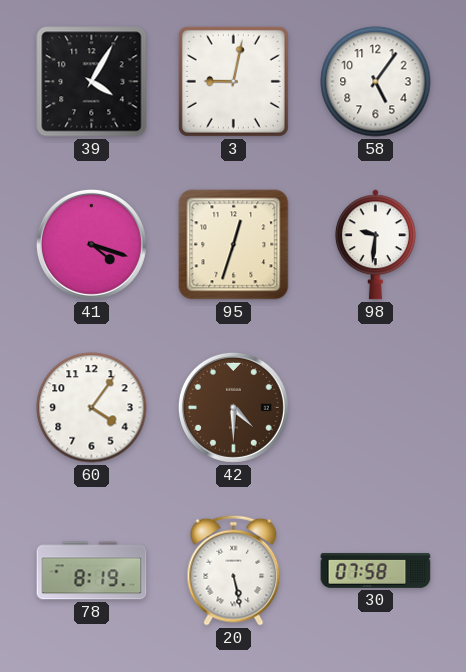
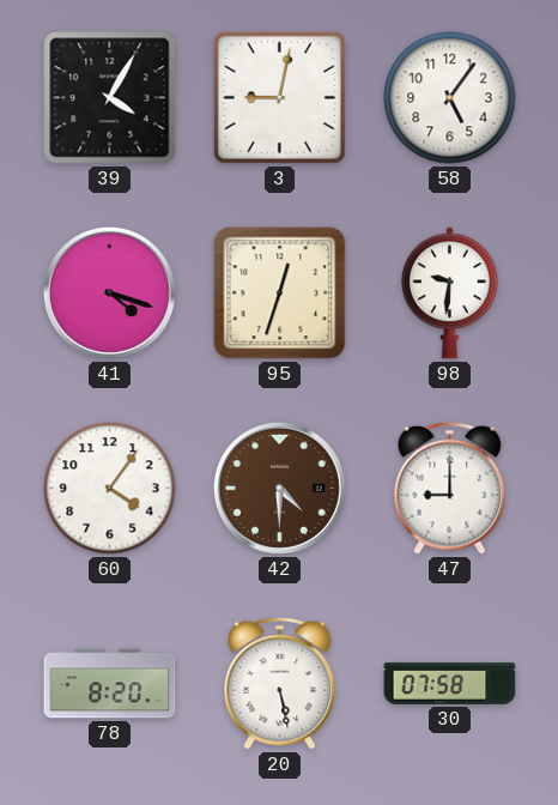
47: none -> 9:00 (450, 488)
78: 8:19 -> 8:20 (110, 684)
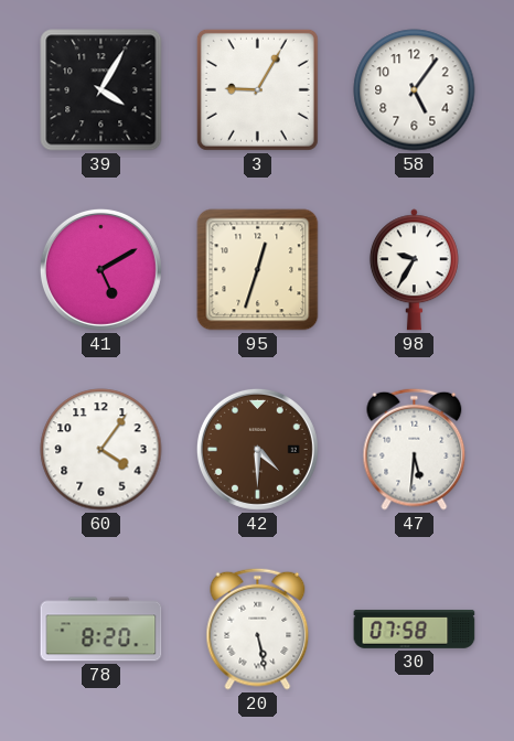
3: 9:02 -> 9:05 (257, 89)
41: 4:18 -> 5:10 (100, 269)
98: 9:31 -> 9:35 (414, 270)
47: 9:00 -> 5:31 (415, 449)
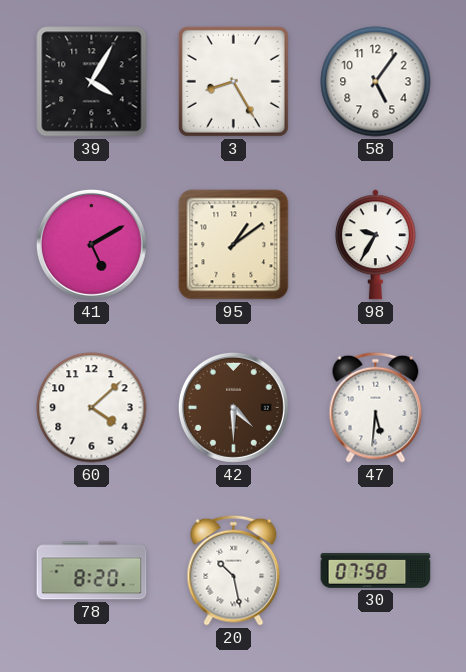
3: 9:05 -> 8:25 (233, 81)
95: 12:33 -> 1:09 (234, 245)
60: 4:06 -> 4:08 (92, 408)
20: 5:28 -> 10:28 (234, 570)
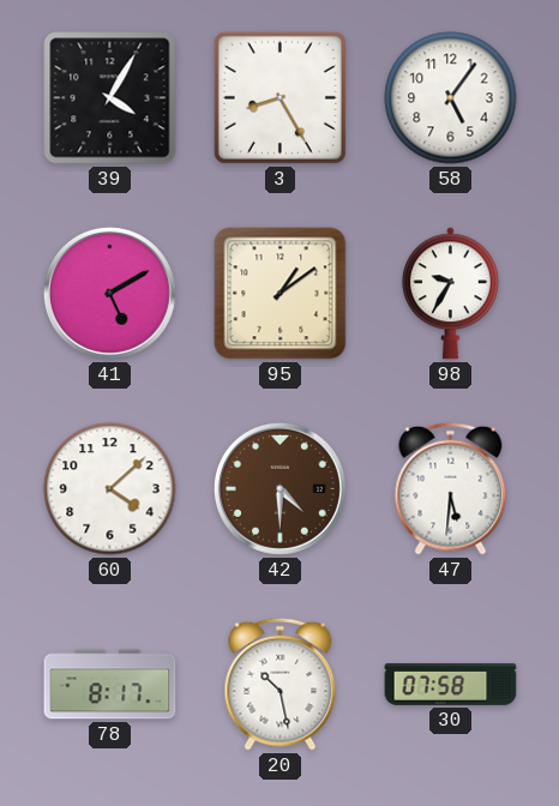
78: 8:20 -> 8:17 (110, 685)
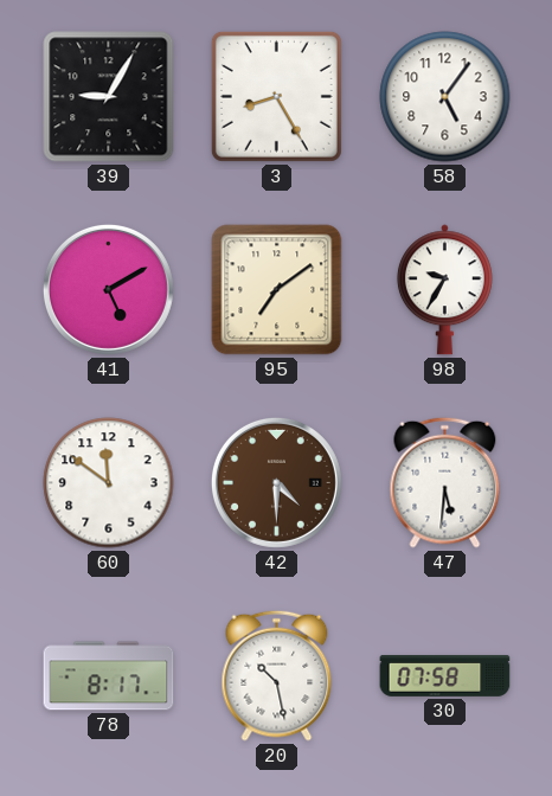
39: 4:05 -> 9:05 (109, 97)
95: 1:09 -> 7:09 (277, 290)
60: 4:08 -> 11:51 (109, 483)
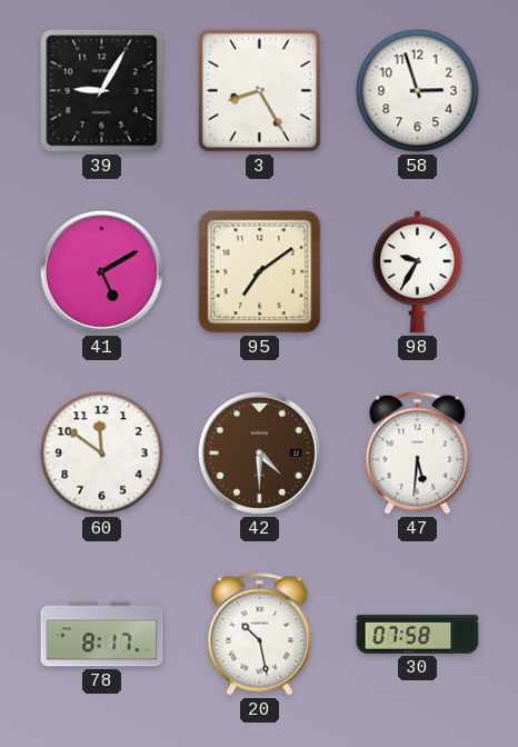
58: 5:06 -> 2:57 (418, 91)
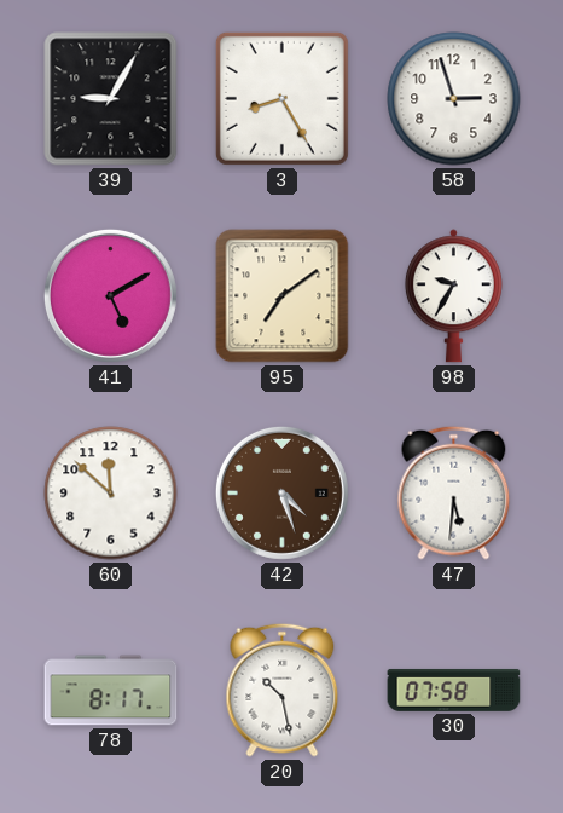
60: 11:51 -> 11:52 (111, 494)
42: 4:30 -> 4:27 (281, 492)
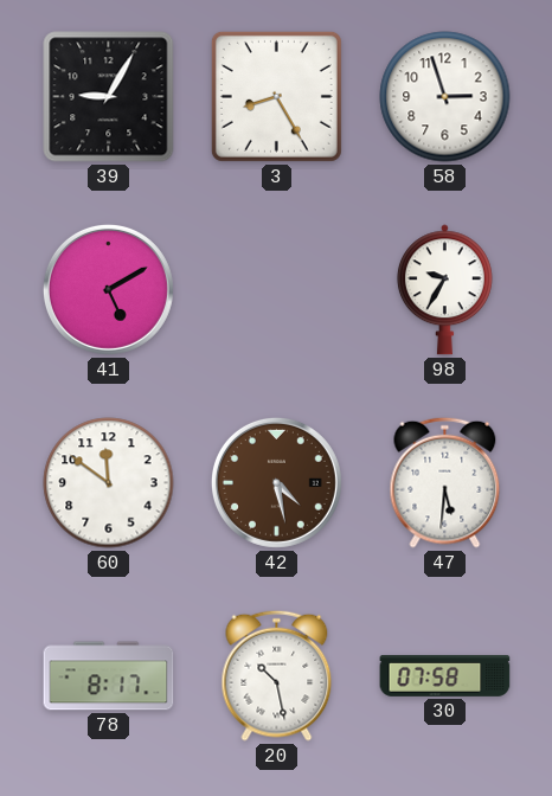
95: 7:09 -> none (283, 296)
60: 11:52 -> 11:51 (109, 483)
42: 4:27 -> 4:28 (276, 482)
